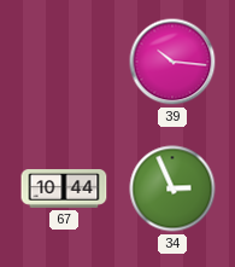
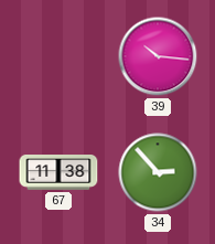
67: 10:44 -> 11:38 (58, 172)
34: 2:56 -> 2:53 (158, 172)
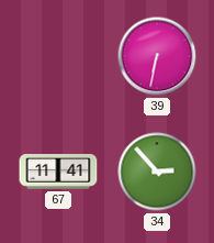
39: 10:16 -> 6:32 (157, 56)
67: 11:38 -> 11:41 (58, 172)
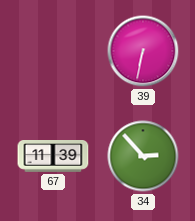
67: 11:41 -> 11:39 (53, 156)
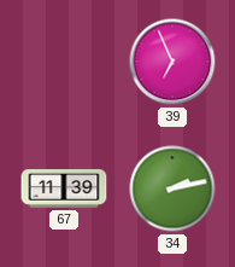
39: 6:32 -> 6:56 (172, 62)
34: 2:53 -> 2:13 (172, 188)
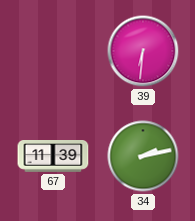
39: 6:56 -> 6:31 (143, 51)
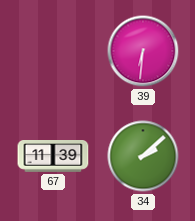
34: 2:13 -> 2:08 (143, 156)
